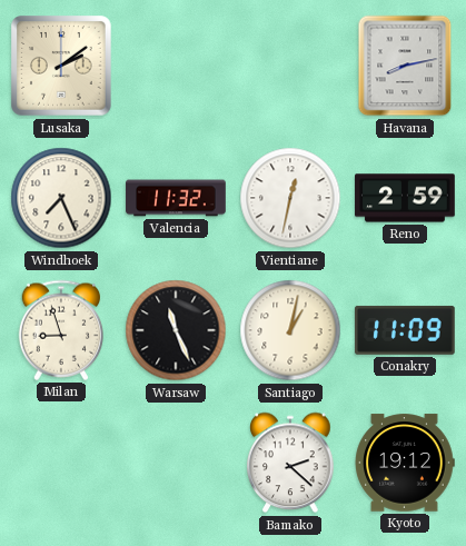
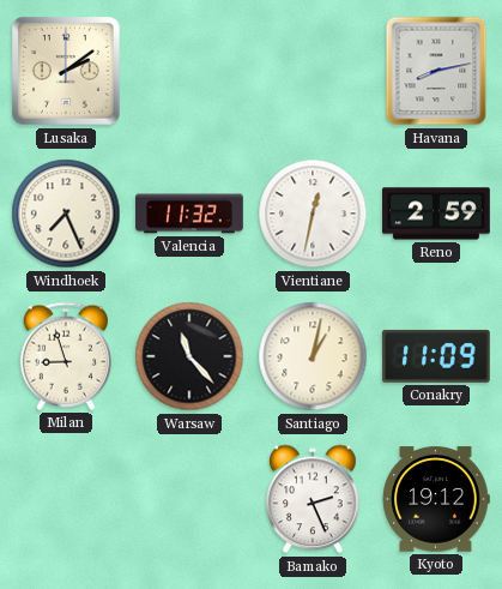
Warsaw: 11:26 -> 11:23 (189, 356)
Bamako: 2:22 -> 2:26 (313, 499)
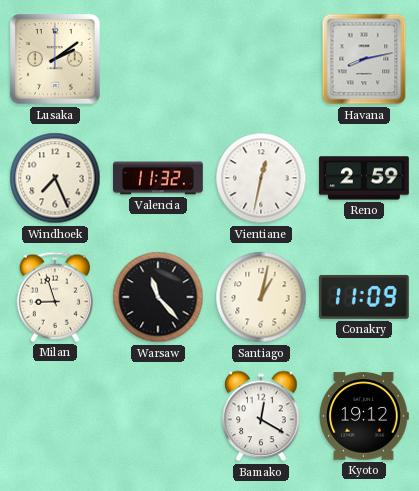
Bamako: 2:26 -> 12:20 (261, 416)
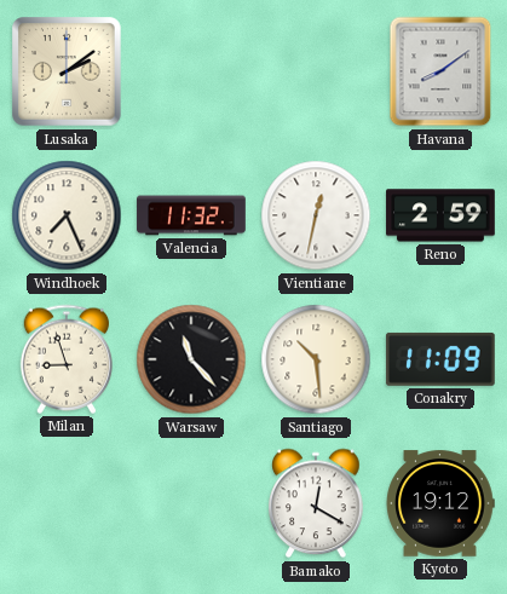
Havana: 8:13 -> 8:09 (440, 71)
Santiago: 1:02 -> 10:29 (316, 359)
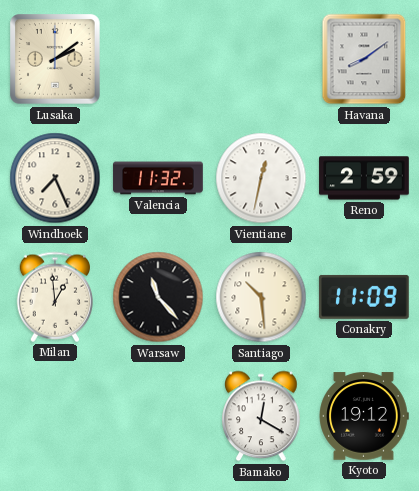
Milan: 8:57 -> 12:59 (54, 297)
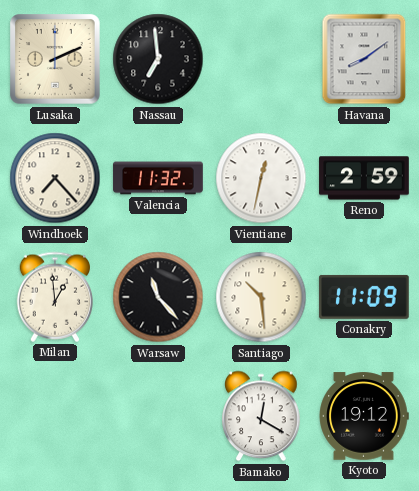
Lusaka: 2:09 -> 2:11 (55, 59)
Nassau: none -> 6:59 (158, 59)
Windhoek: 7:26 -> 7:23 (55, 178)
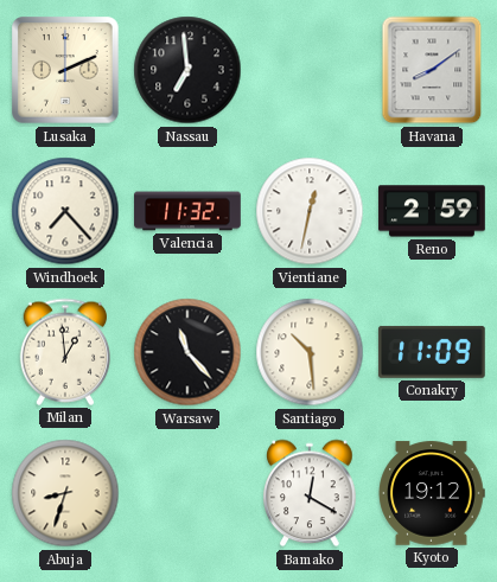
Abuja: none -> 8:33 (65, 493)
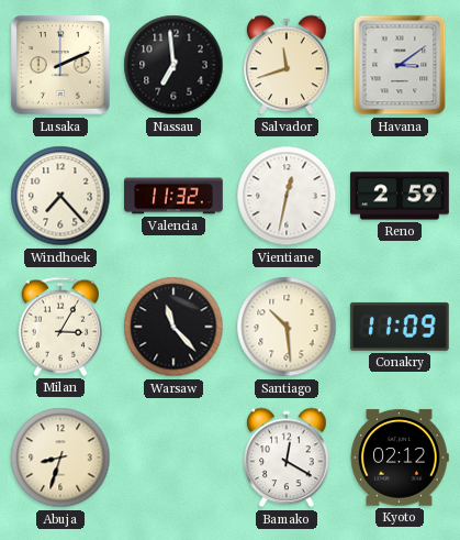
Salvador: none -> 11:42 (287, 65)
Havana: 8:09 -> 3:09 (400, 65)
Milan: 12:59 -> 3:05 (59, 327)
Kyoto: 19:12 -> 02:12 (400, 458)
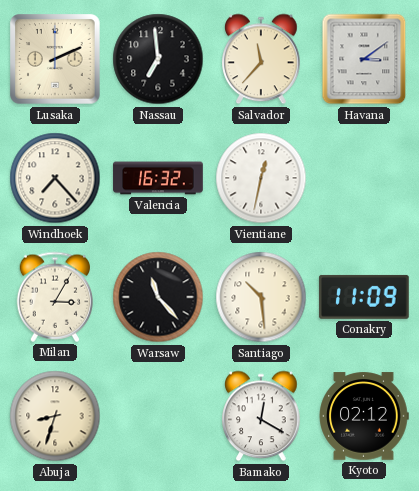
Salvador: 11:42 -> 11:37 (261, 59)
Valencia: 11:32 -> 16:32 (158, 178)
Reno: 2:59 -> none (400, 196)
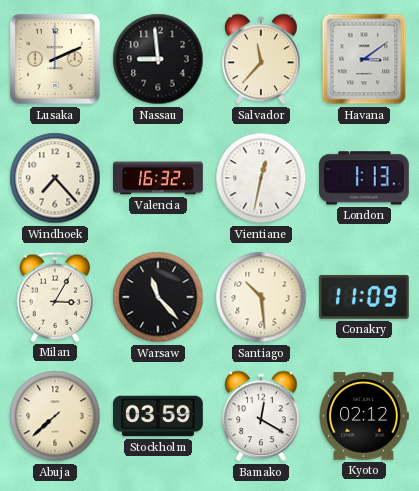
Nassau: 6:59 -> 8:59 (158, 59)
London: none -> 1:13 (365, 178)
Abuja: 8:33 -> 7:38 (55, 416)
Stockholm: none -> 03:59 (158, 416)
